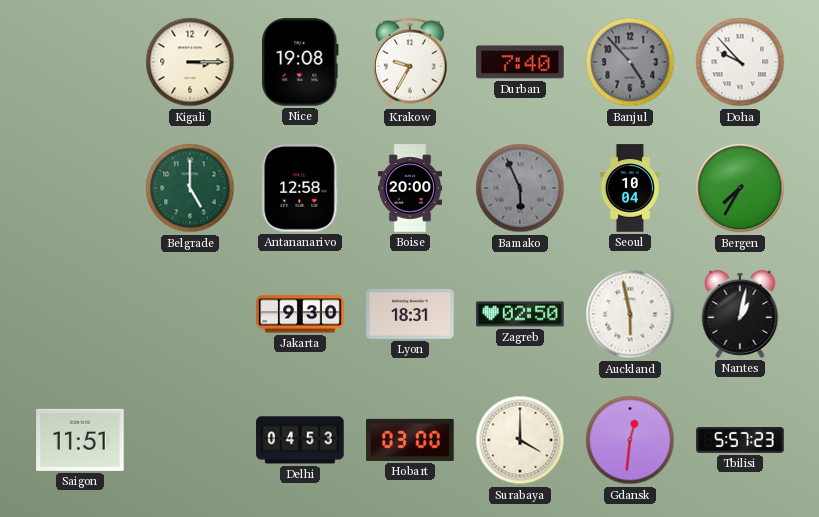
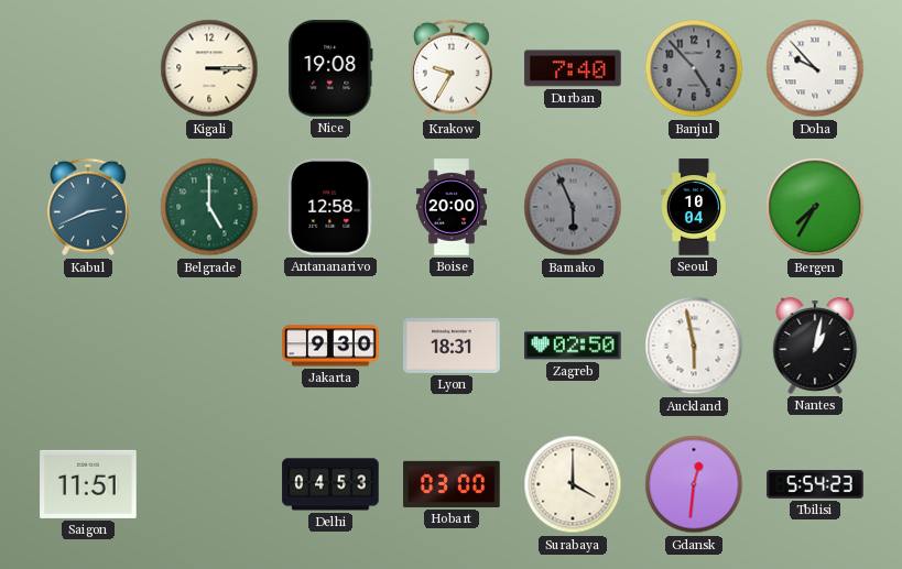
Kabul: none -> 2:41 (89, 207)
Tbilisi: 5:57 -> 5:54 (815, 484)
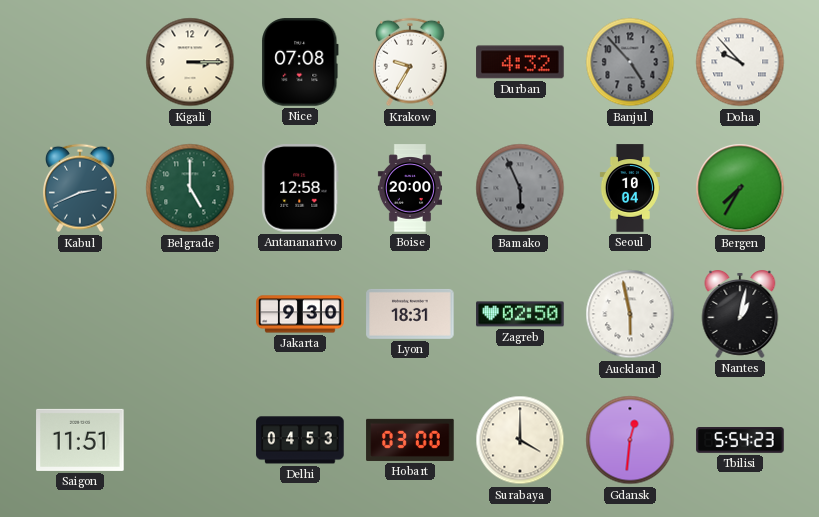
Nice: 19:08 -> 07:08 (300, 62)
Durban: 7:40 -> 4:32 (520, 62)
